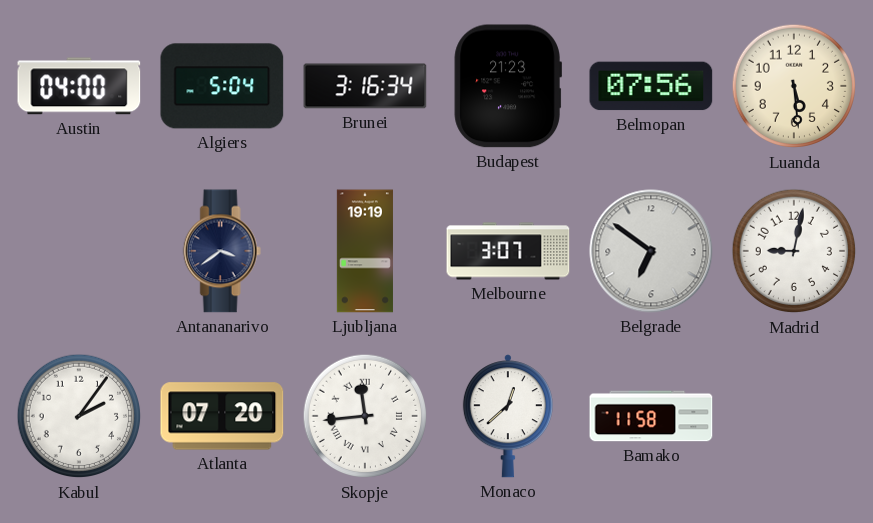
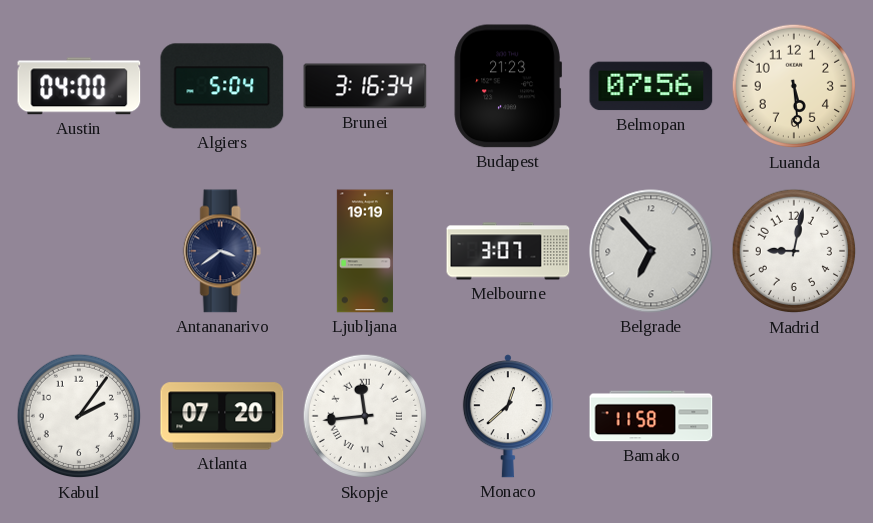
Belgrade: 6:51 -> 6:53 (651, 251)
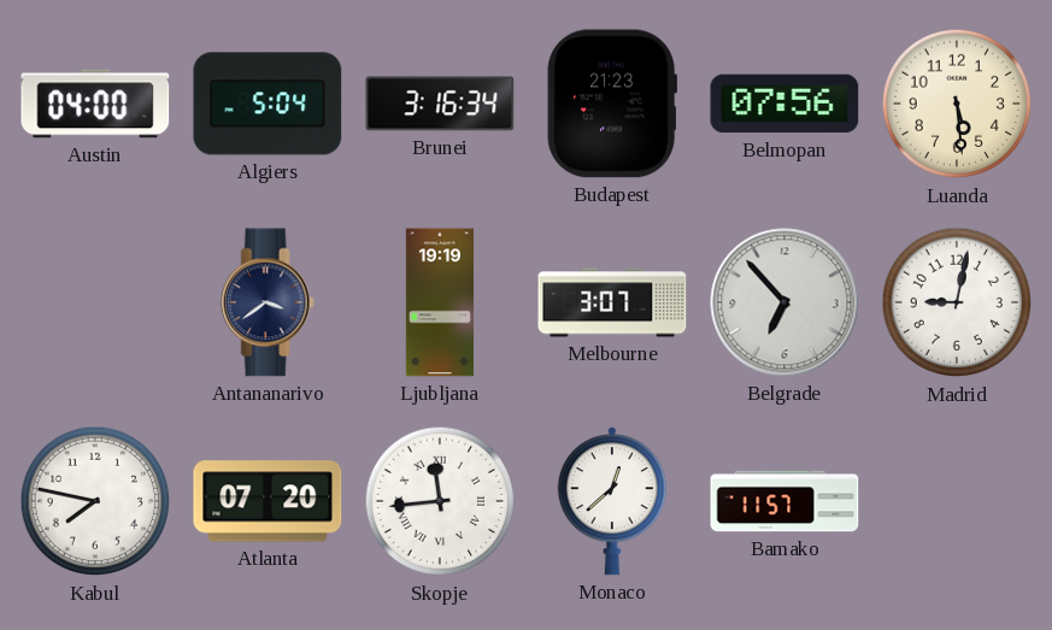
Kabul: 2:06 -> 7:47 (95, 501)
Bamako: 11:58 -> 11:57 (784, 501)
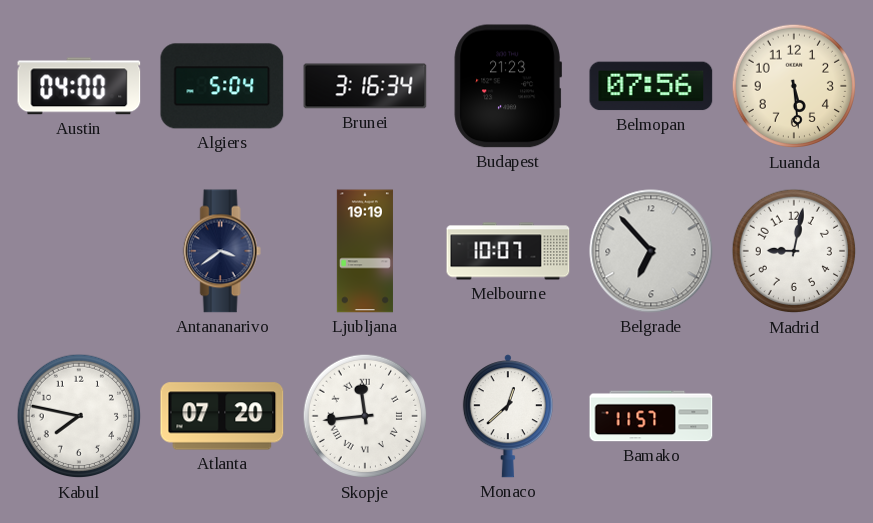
Melbourne: 3:07 -> 10:07 (508, 251)
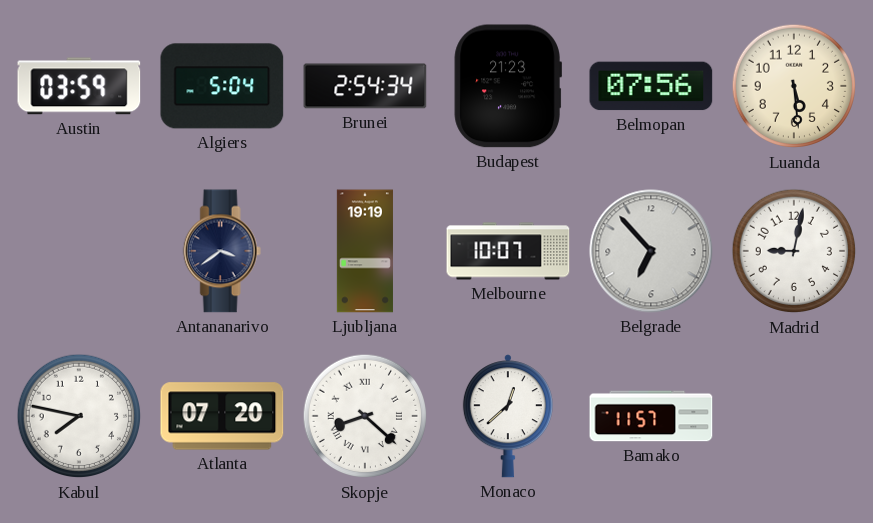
Austin: 04:00 -> 03:59 (79, 86)
Brunei: 3:16 -> 2:54 (365, 86)
Skopje: 11:44 -> 8:22 (365, 416)
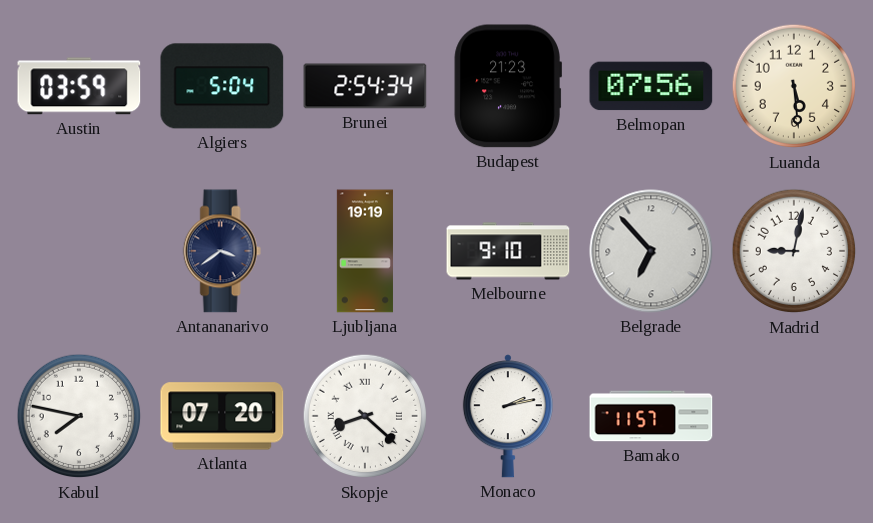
Melbourne: 10:07 -> 9:10 (508, 251)
Monaco: 12:38 -> 2:13 (508, 416)
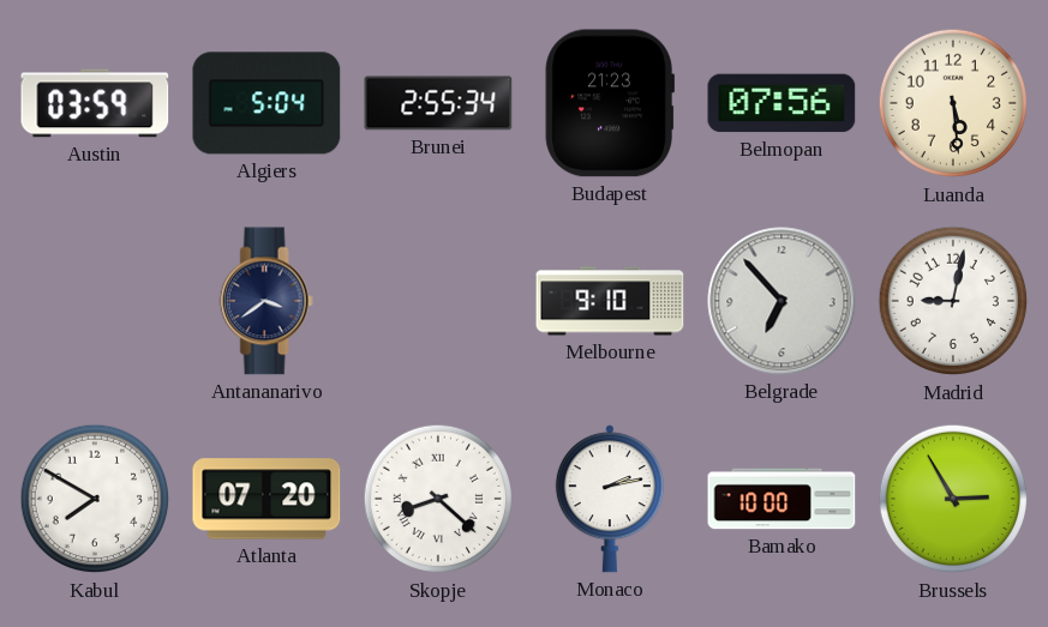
Brunei: 2:54 -> 2:55 (438, 103)
Ljubljana: 19:19 -> none (365, 251)
Kabul: 7:47 -> 7:50 (95, 499)
Bamako: 11:57 -> 10:00 (781, 499)
Brussels: none -> 2:55 (953, 499)
